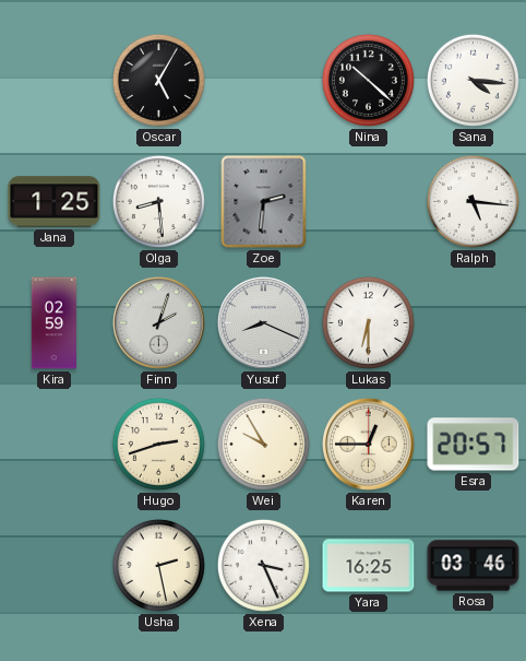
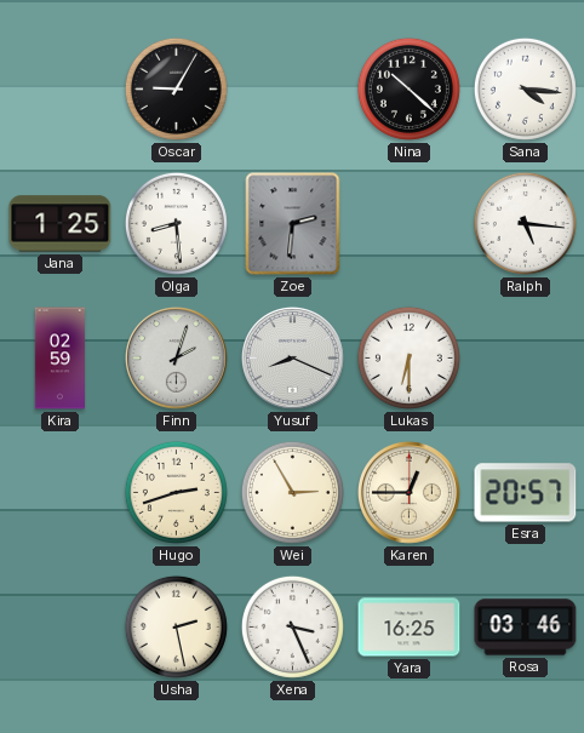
Oscar: 5:05 -> 9:05 (176, 88)
Wei: 9:55 -> 2:55 (292, 492)
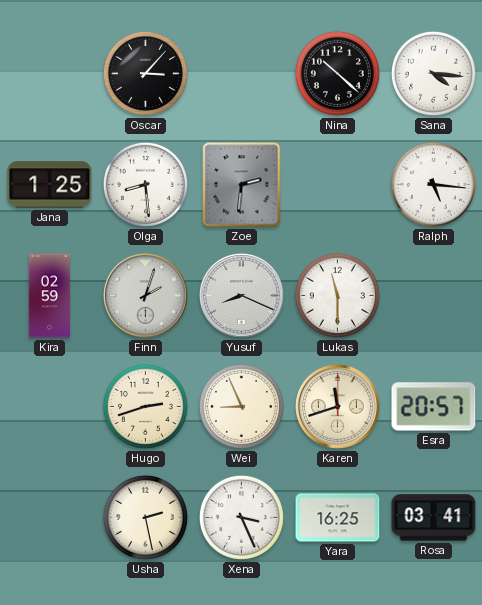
Oscar: 9:05 -> 3:07 (145, 73)
Lukas: 6:30 -> 11:30 (337, 295)
Wei: 2:55 -> 8:56 (241, 406)
Karen: 12:45 -> 11:42 (337, 406)
Rosa: 03:46 -> 03:41 (434, 518)
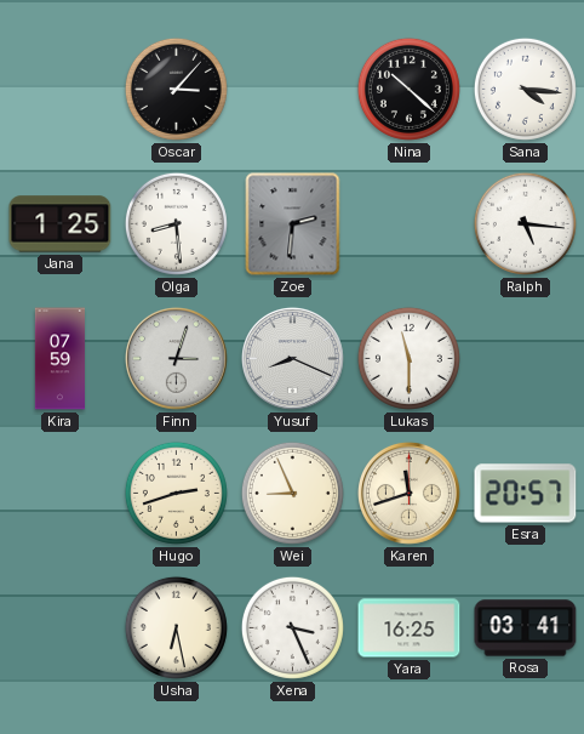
Kira: 02:59 -> 07:59 (59, 359)
Finn: 2:03 -> 3:03 (176, 358)
Usha: 2:28 -> 6:28 (176, 627)
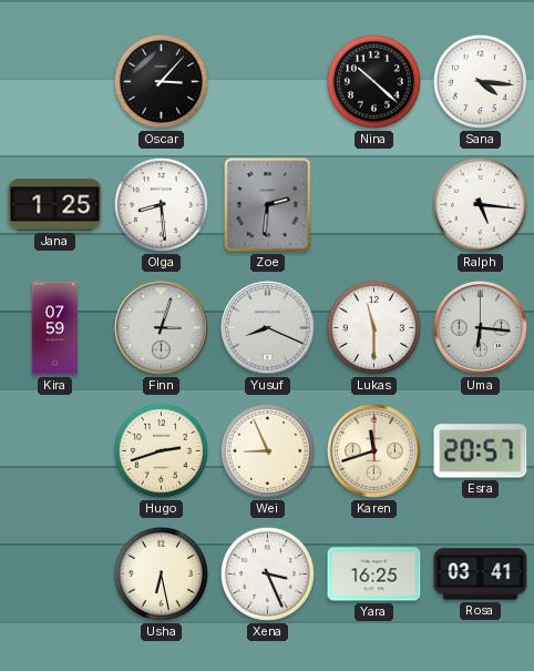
Uma: none -> 6:16 (480, 327)
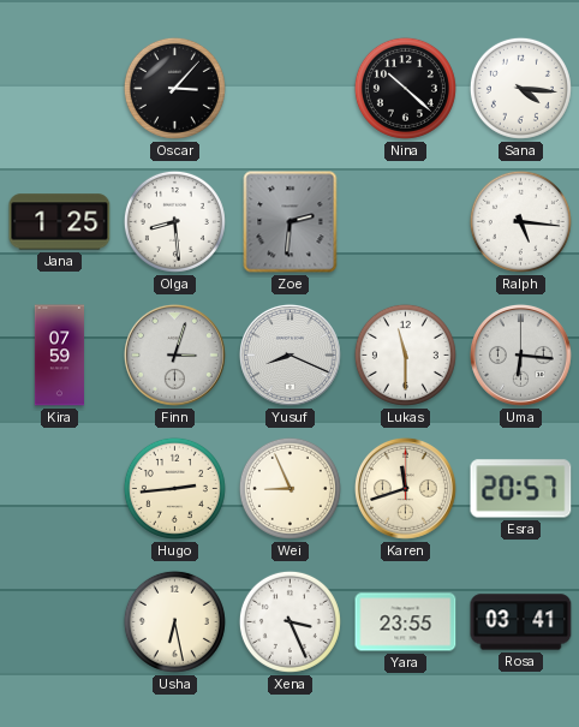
Hugo: 2:42 -> 2:44 (174, 488)
Yara: 16:25 -> 23:55 (406, 622)
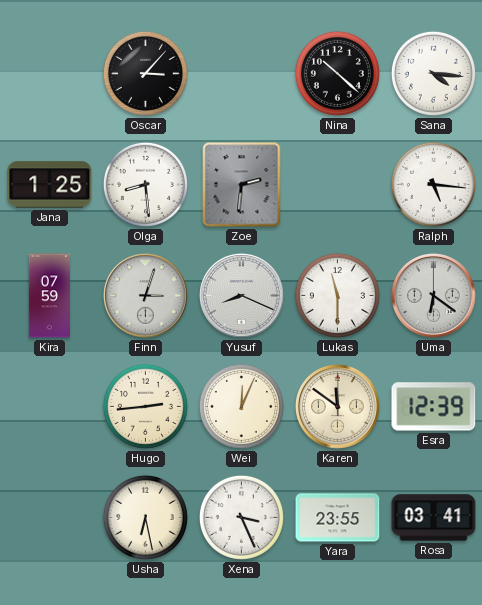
Uma: 6:16 -> 6:21 (433, 295)
Wei: 8:56 -> 12:04 (241, 406)
Karen: 11:42 -> 11:51 (337, 406)
Esra: 20:57 -> 12:39 (434, 407)
